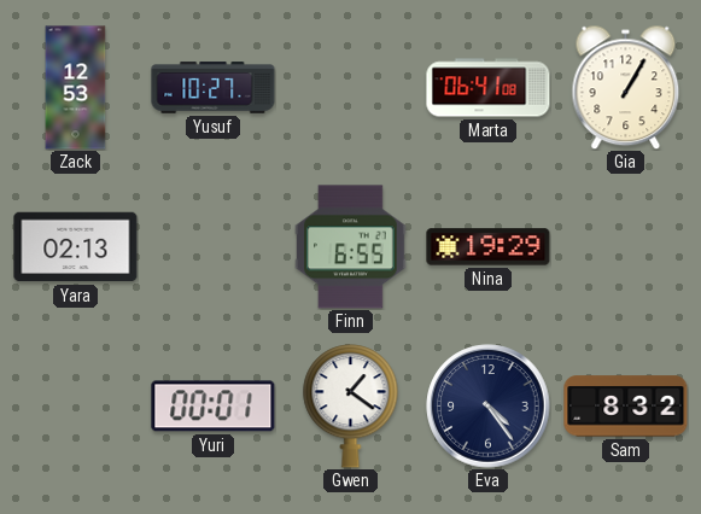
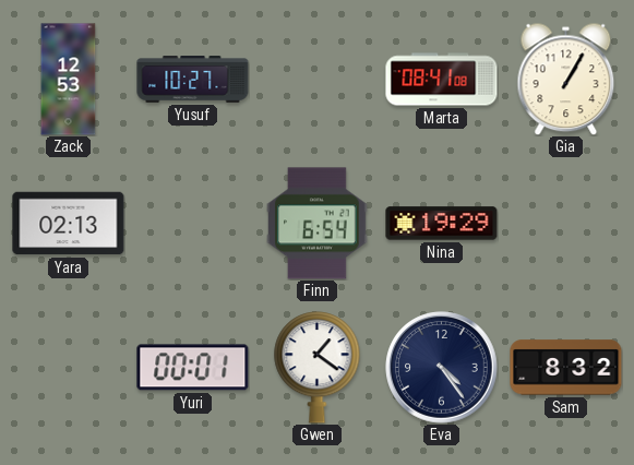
Marta: 06:41 -> 08:41 (442, 80)
Finn: 6:55 -> 6:54 (318, 224)
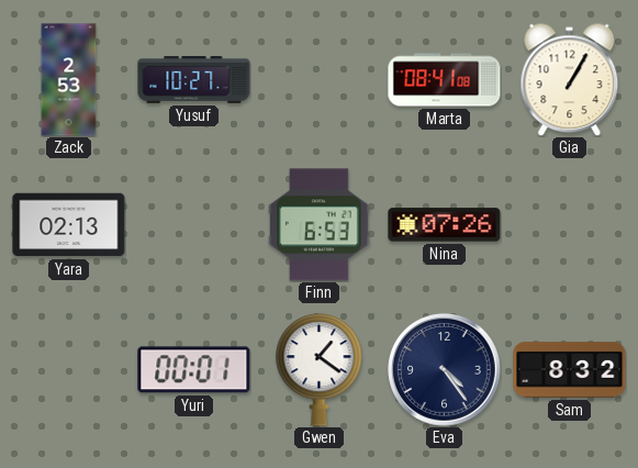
Zack: 12:53 -> 2:53 (69, 80)
Finn: 6:54 -> 6:53 (320, 225)
Nina: 19:29 -> 07:26 (445, 225)
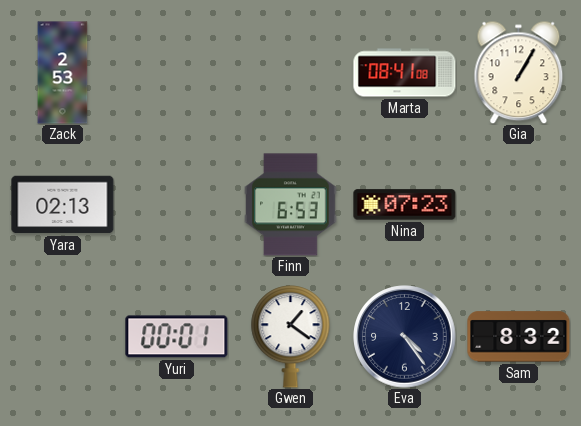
Yusuf: 10:27 -> none (194, 80)
Nina: 07:26 -> 07:23 (405, 205)
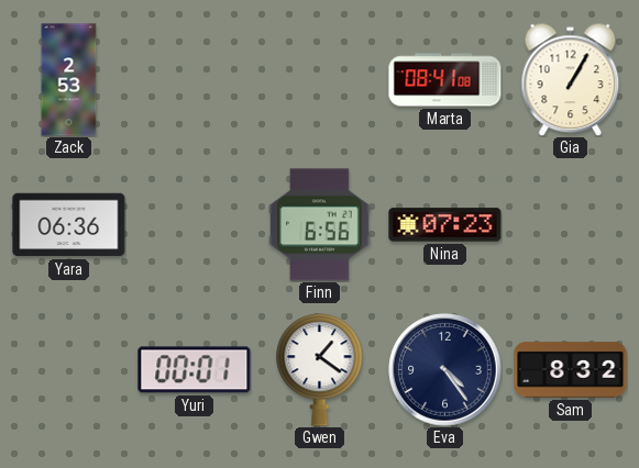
Yara: 02:13 -> 06:36 (69, 225)
Finn: 6:53 -> 6:56 (320, 225)
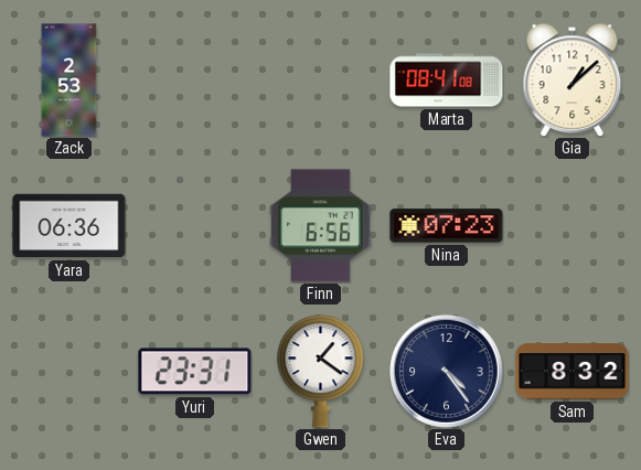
Gia: 1:05 -> 1:08 (573, 79)
Yuri: 00:01 -> 23:31 (195, 372)
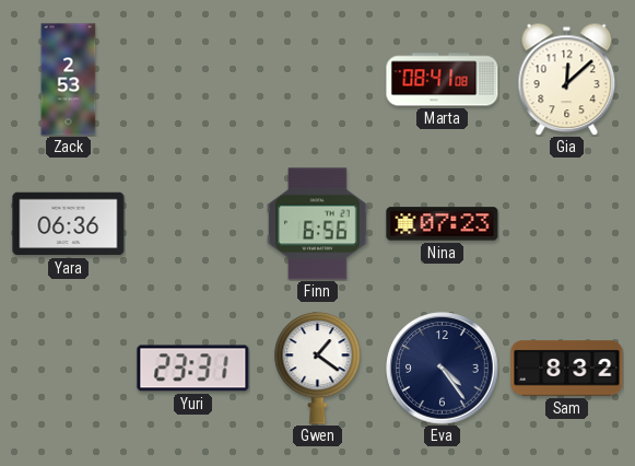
Gia: 1:08 -> 12:08 (567, 79)
